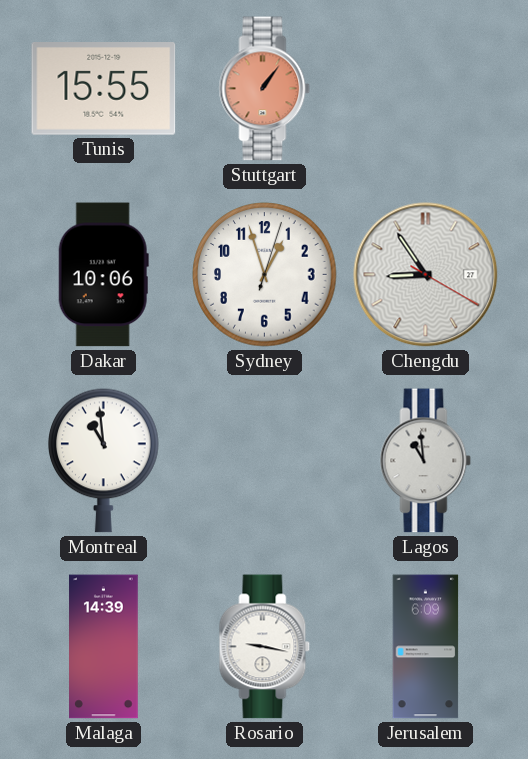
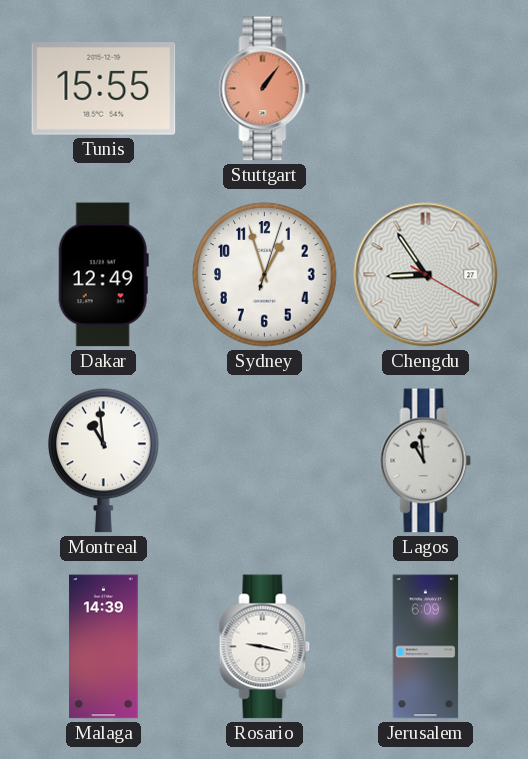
Dakar: 10:06 -> 12:49 (103, 275)
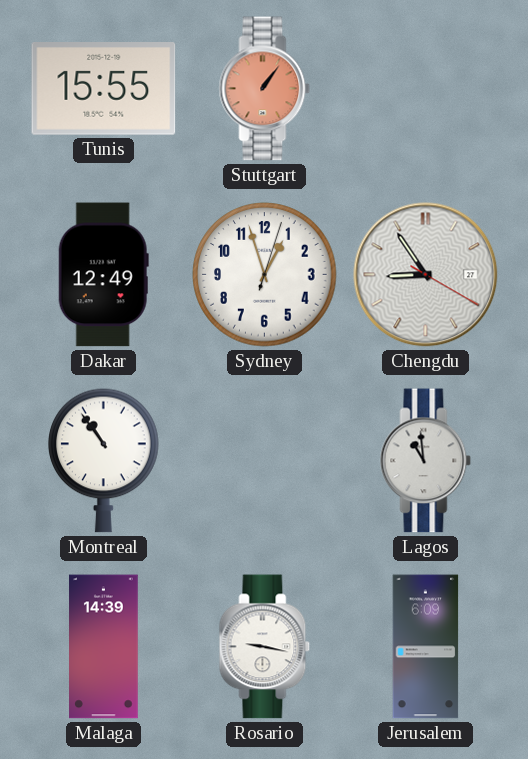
Montreal: 10:59 -> 10:54 (104, 460)
